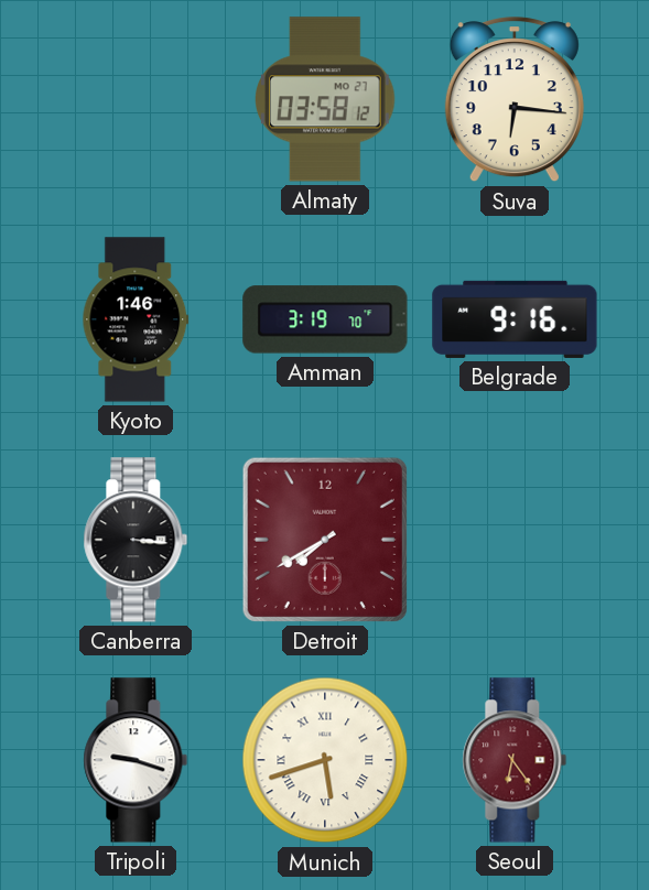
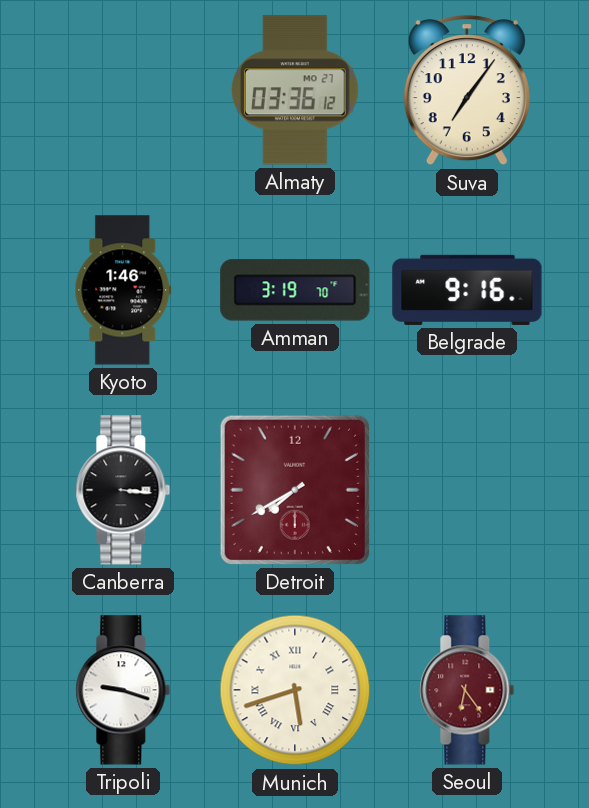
Almaty: 03:58 -> 03:36 (296, 90)
Suva: 6:16 -> 7:06 (467, 91)
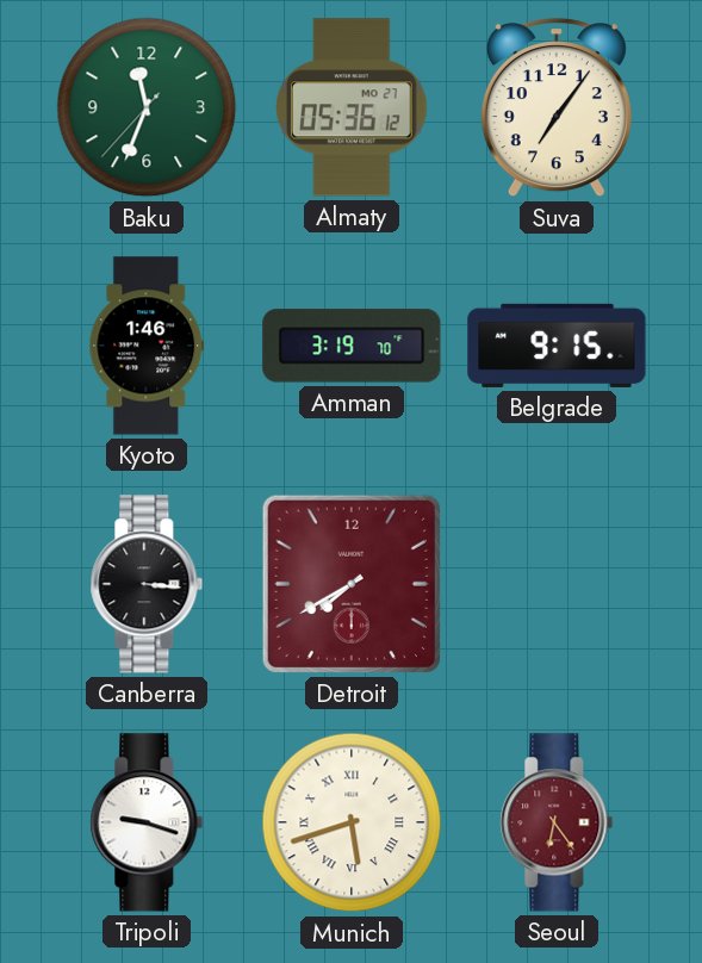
Baku: none -> 11:33 (147, 107)
Almaty: 03:36 -> 05:36 (353, 107)
Belgrade: 9:16 -> 9:15 (557, 346)
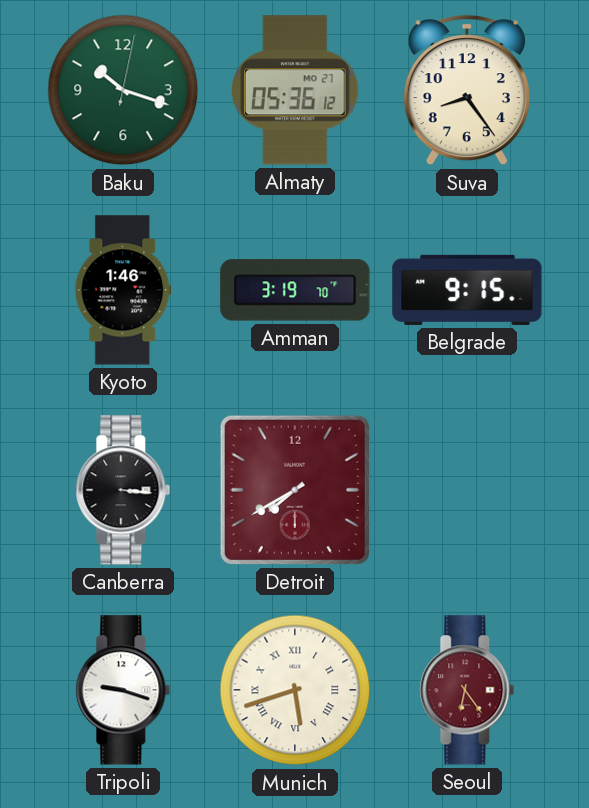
Baku: 11:33 -> 10:18 (123, 90)
Suva: 7:06 -> 8:24 (467, 91)
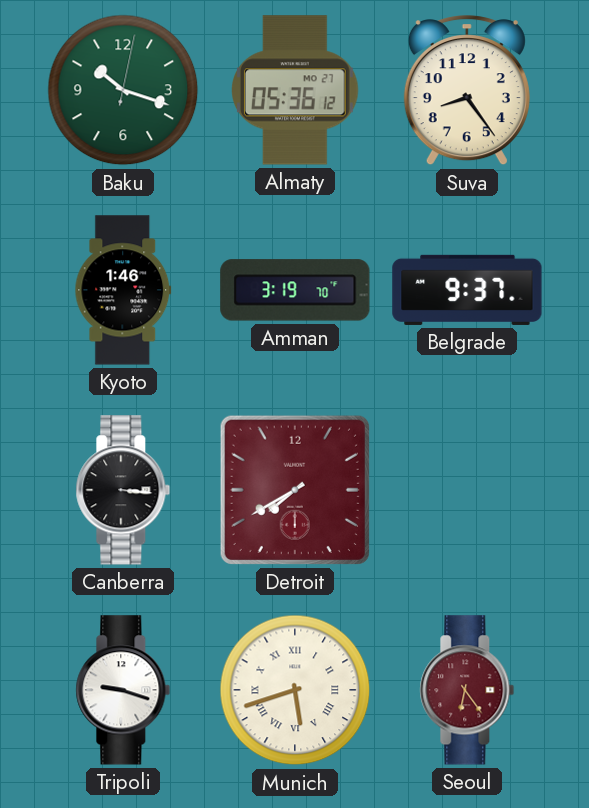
Belgrade: 9:15 -> 9:37 (467, 290)
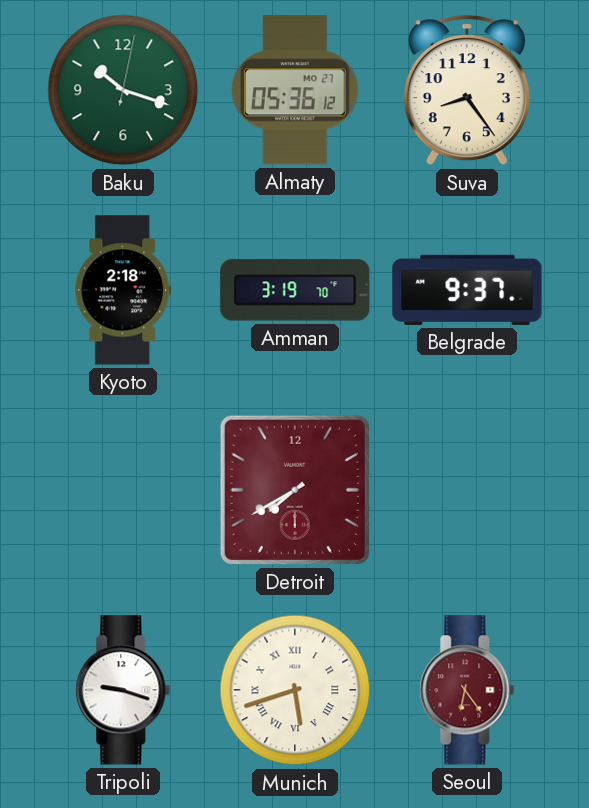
Kyoto: 1:46 -> 2:18 (123, 290)
Canberra: 3:16 -> none (123, 490)
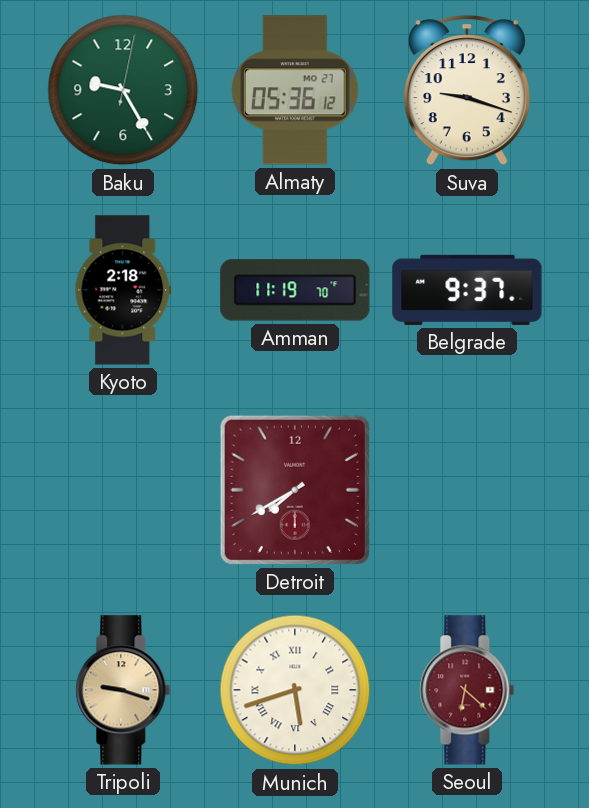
Baku: 10:18 -> 9:25 (123, 90)
Suva: 8:24 -> 9:18 (467, 91)
Amman: 3:19 -> 11:19 (295, 290)
Tripoli dial: white -> champagne (123, 690)
Seoul: 6:24 -> 6:22 (467, 690)
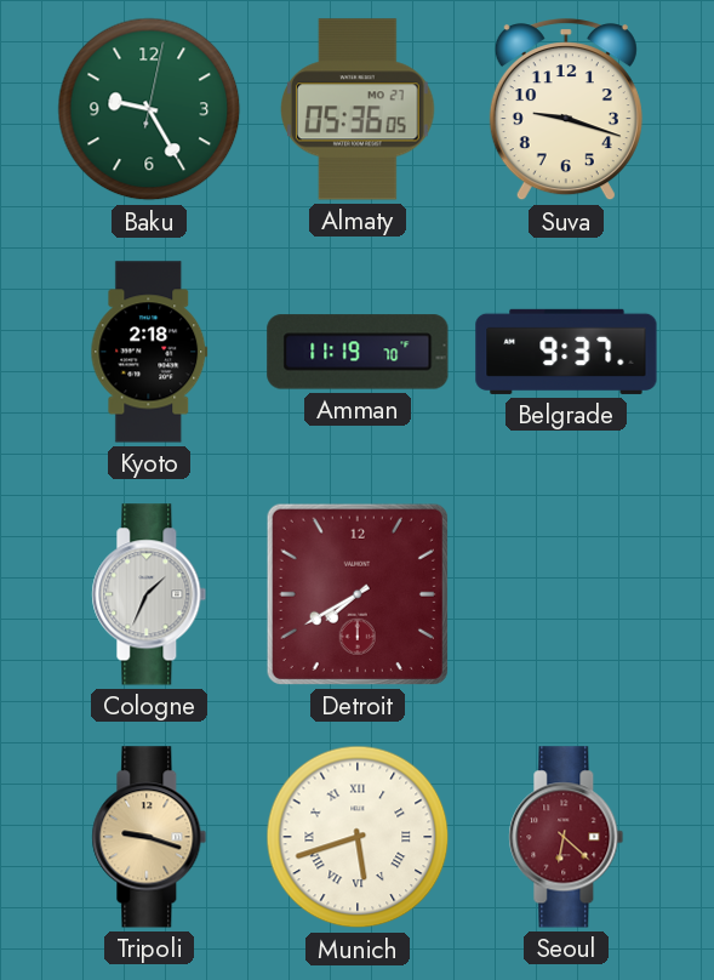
Almaty: 05:36:12 -> 05:36:05 (359, 109)
Cologne: none -> 1:34 (149, 594)
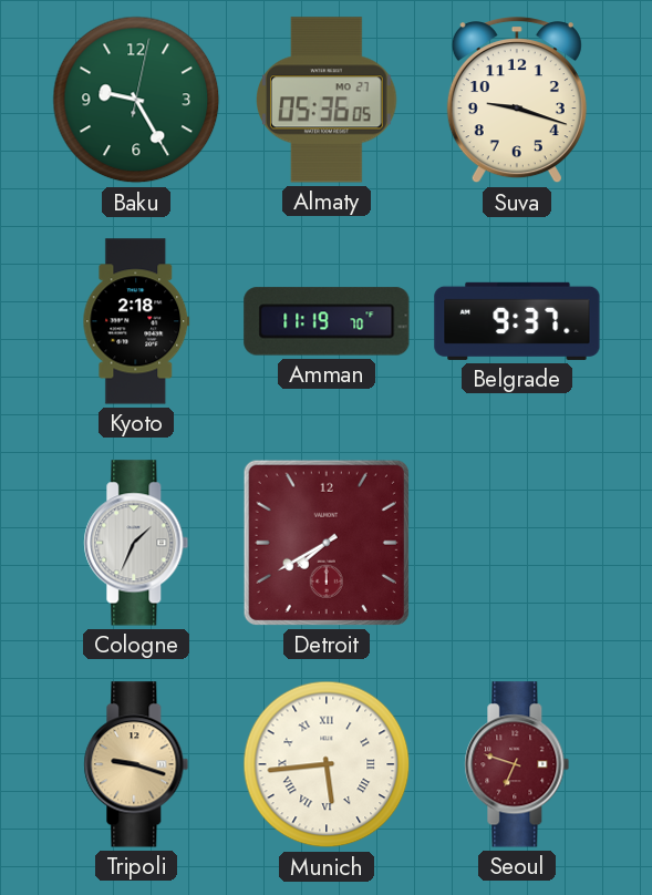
Munich: 5:42 -> 5:44 (327, 764)
Seoul: 6:22 -> 6:48 (517, 764)
